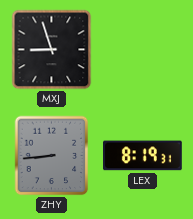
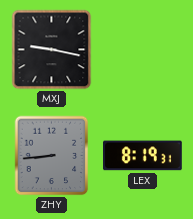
MXJ: 8:57 -> 9:17 (52, 50)
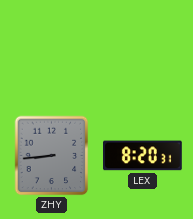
MXJ: 9:17 -> none (52, 50)
LEX: 8:19 -> 8:20 (143, 156)
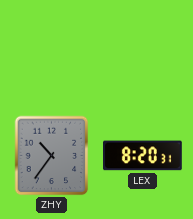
ZHY: 8:44 -> 10:36 (52, 156)
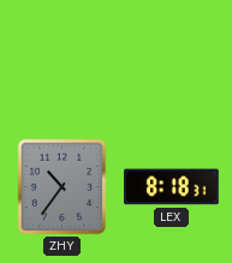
LEX: 8:20 -> 8:18 (172, 187)
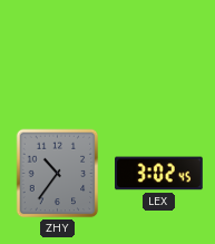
LEX: 8:18 -> 3:02 (159, 174)
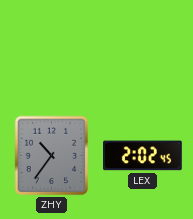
LEX: 3:02 -> 2:02 (143, 156)
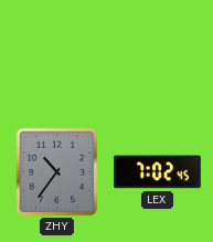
LEX: 2:02 -> 7:02 (158, 172)
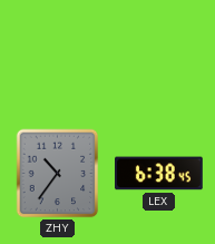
LEX: 7:02 -> 6:38 (159, 174)
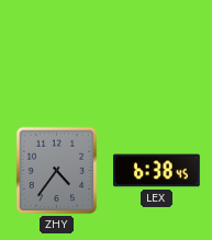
ZHY: 10:36 -> 4:36 (57, 171)
